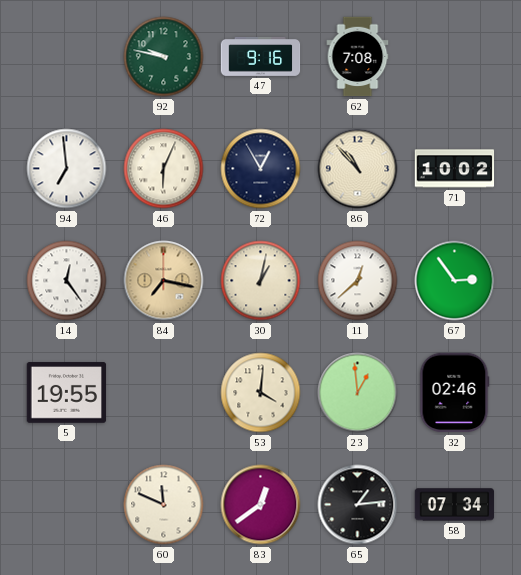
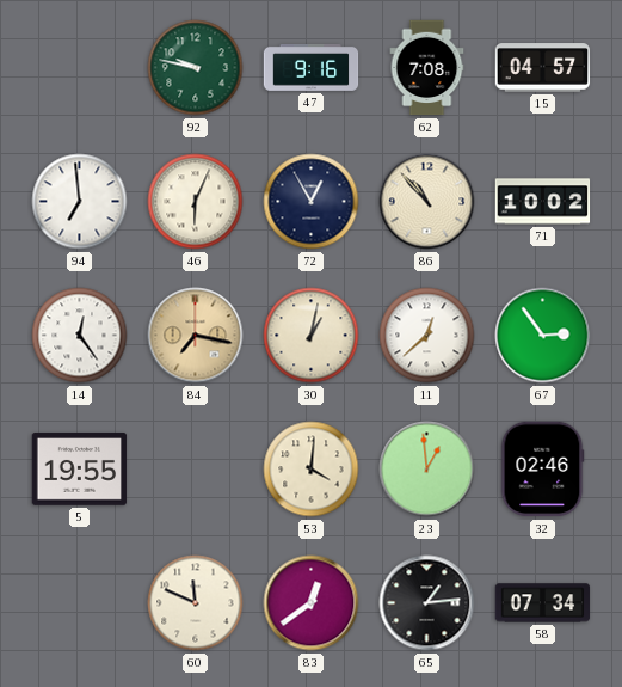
15: none -> 04:57 (543, 68)
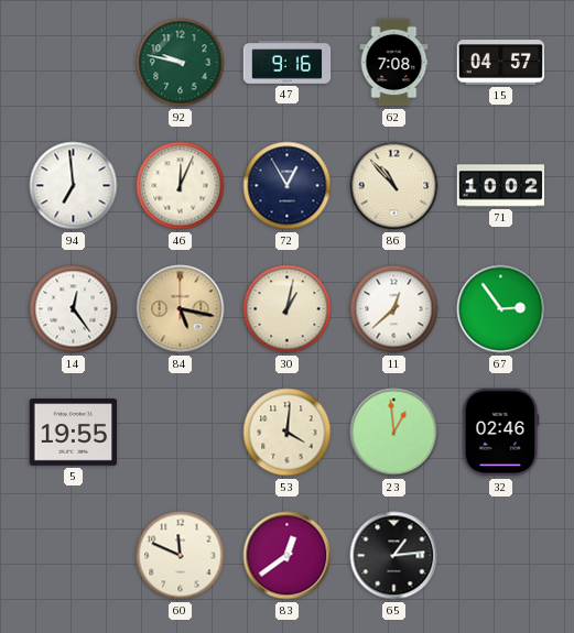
46: 6:04 -> 12:04 (181, 186)
84: 7:17 -> 5:17 (181, 309)
58: 07:34 -> none (543, 603)
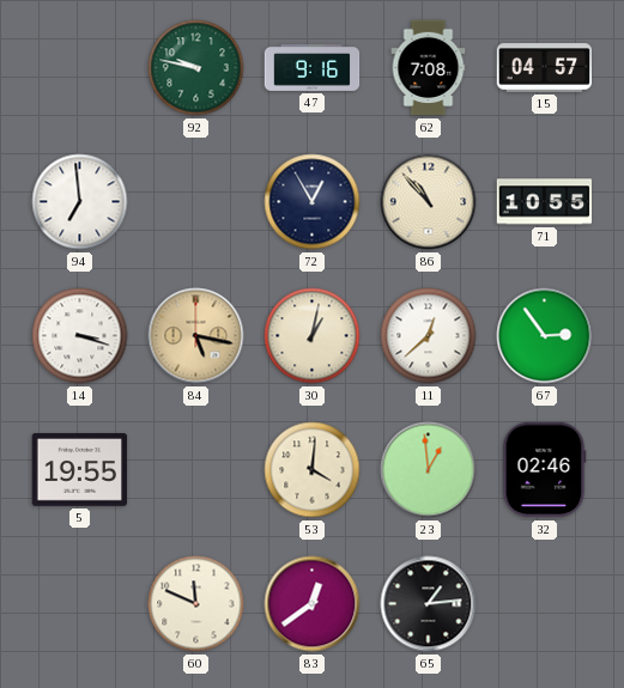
46: 12:04 -> none (181, 186)
71: 10:02 -> 10:55 (545, 202)
14: 12:24 -> 3:18 (80, 336)
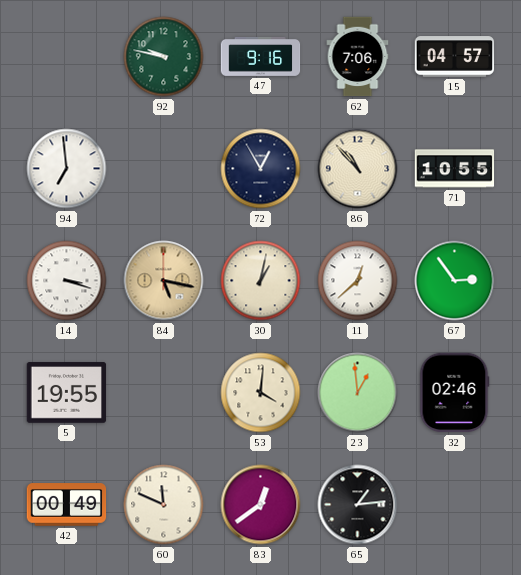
62: 7:08 -> 7:06 (358, 57)
42: none -> 00:49 (67, 505)
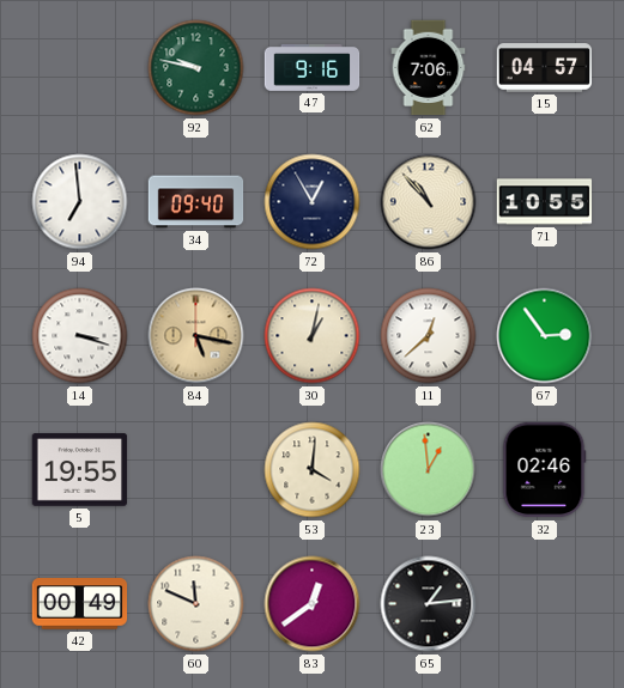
34: none -> 09:40 (196, 202)
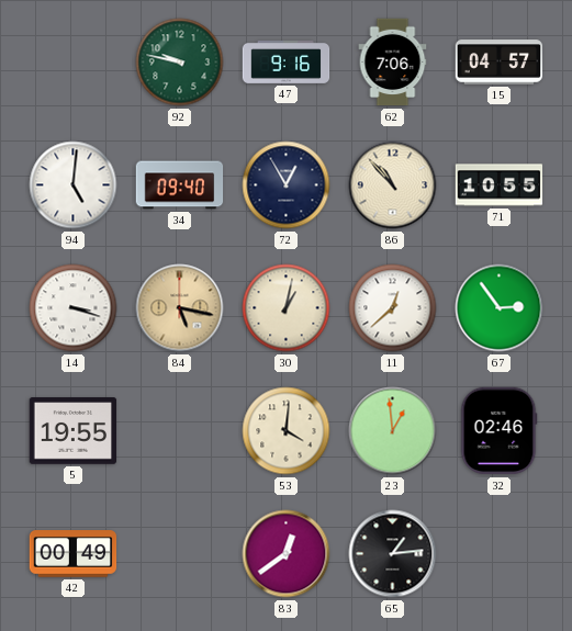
94: 6:59 -> 5:01 (74, 185)
60: 11:49 -> none (196, 604)
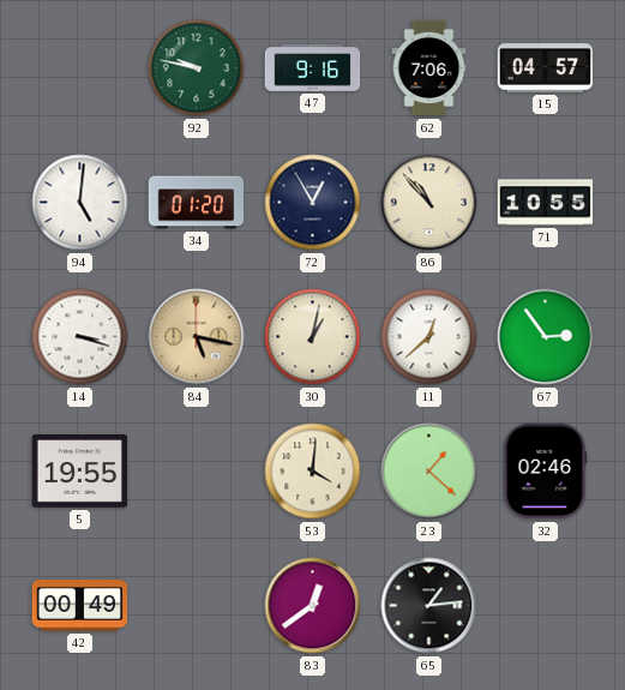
34: 09:40 -> 01:20 (197, 203)
23: 12:59 -> 1:22 (429, 472)
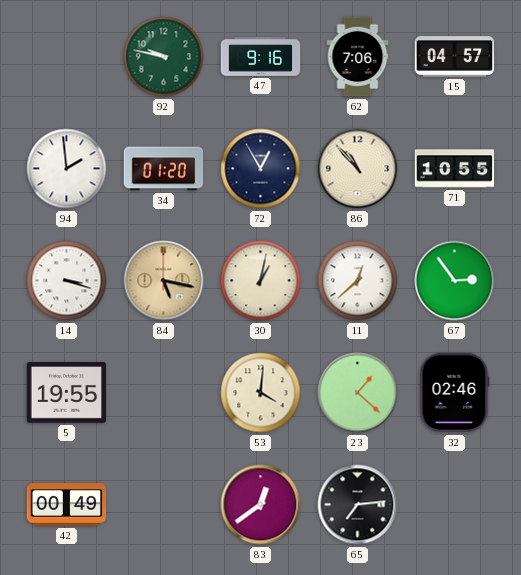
94: 5:01 -> 1:59 (67, 169)
65: 1:14 -> 7:14 (358, 505)
